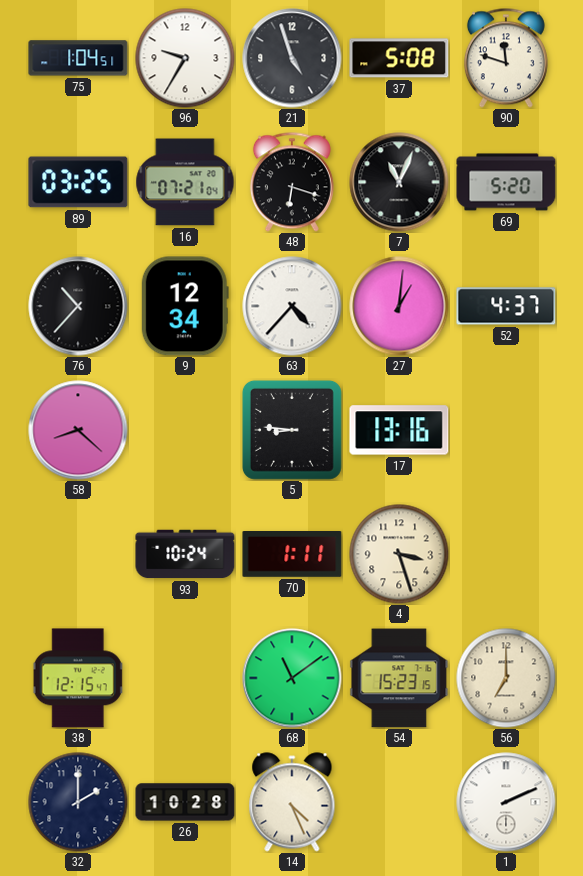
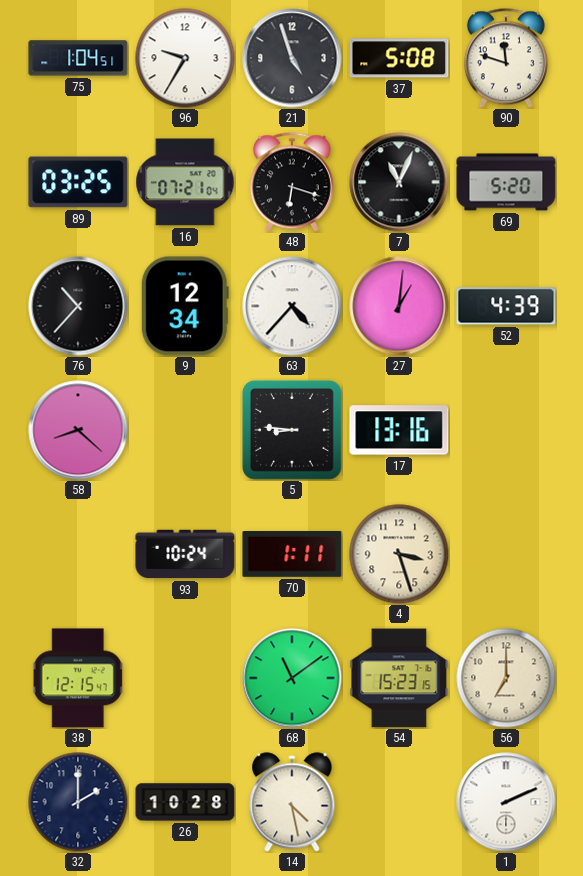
52: 4:37 -> 4:39 (506, 306)
14: 4:26 -> 4:28 (292, 802)
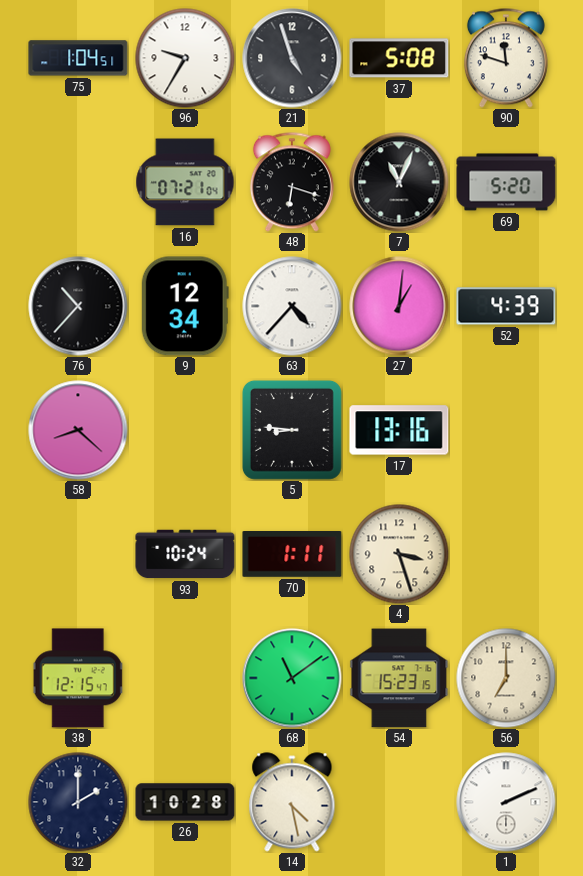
89: 03:25 -> none (78, 182)
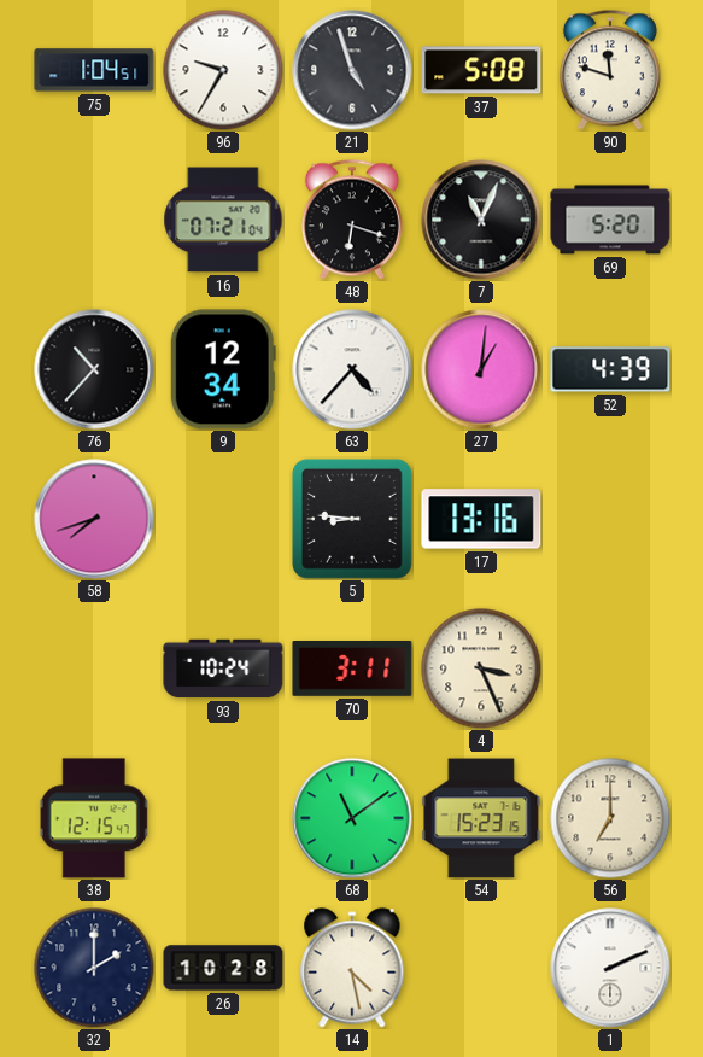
58: 8:22 -> 7:42 (94, 519)
70: 1:11 -> 3:11 (352, 670)
4: 3:27 -> 3:26 (481, 668)
